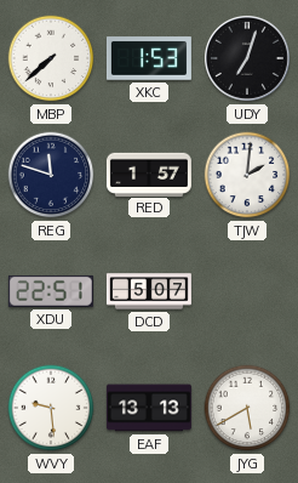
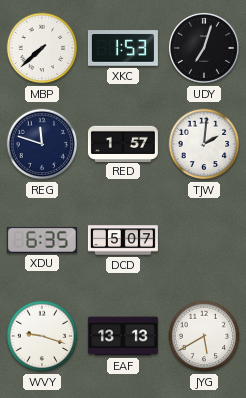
XDU: 22:51 -> 6:35 (42, 240)
WVY: 9:29 -> 9:18 (42, 336)
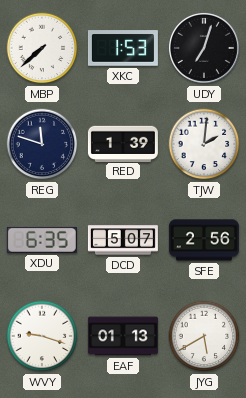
RED: 1:57 -> 1:39 (123, 143)
SFE: none -> 2:56 (204, 240)
EAF: 13:13 -> 01:13 (123, 336)
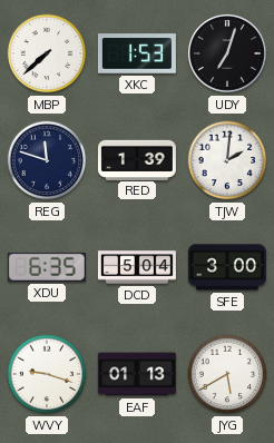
DCD: 5:07 -> 5:04 (137, 267)
SFE: 2:56 -> 3:00 (227, 267)
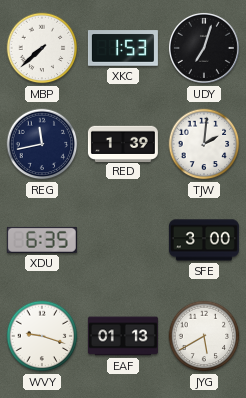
REG: 11:48 -> 11:43 (42, 144)
DCD: 5:04 -> none (137, 267)
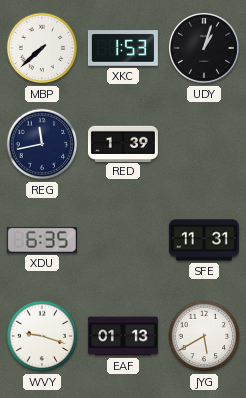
UDY: 7:03 -> 1:03 (204, 48)
TJW: 2:01 -> none (204, 144)
SFE: 3:00 -> 11:31 (204, 240)
